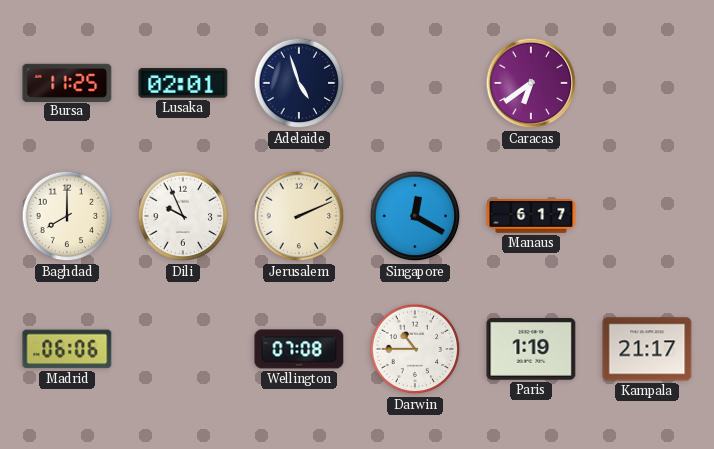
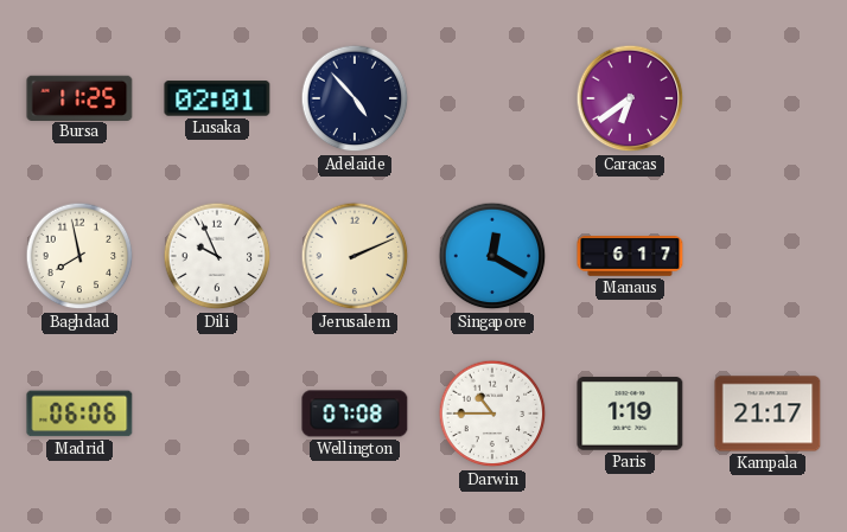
Adelaide: 4:57 -> 4:53 (355, 98)
Baghdad: 8:00 -> 7:58 (79, 256)
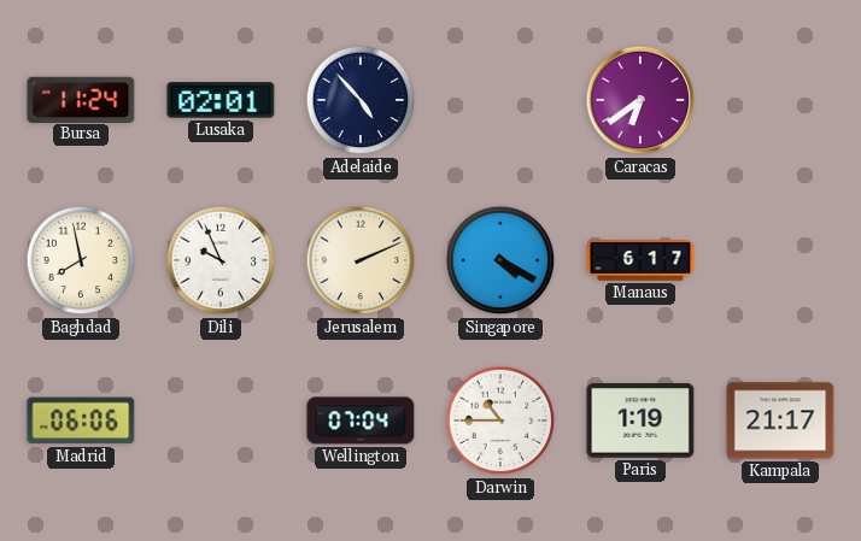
Bursa: 11:25 -> 11:24 (81, 99)
Singapore: 12:20 -> 4:20 (500, 260)
Wellington: 07:08 -> 07:04 (361, 421)
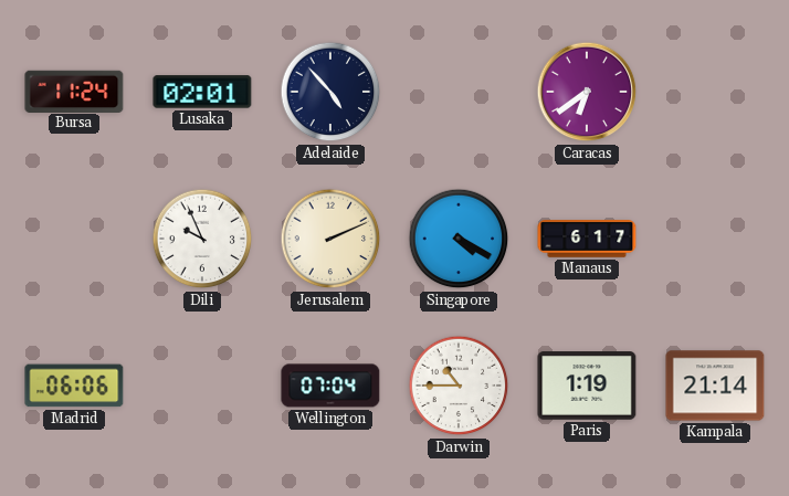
Baghdad: 7:58 -> none (81, 260)
Kampala: 21:17 -> 21:14 (715, 386)
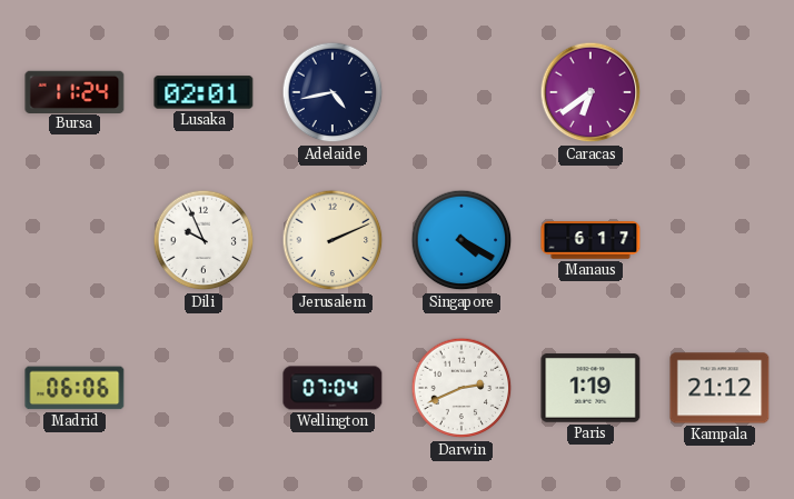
Adelaide: 4:53 -> 4:43 (333, 92)
Darwin: 10:45 -> 2:41 (461, 388)
Kampala: 21:14 -> 21:12 (719, 388)
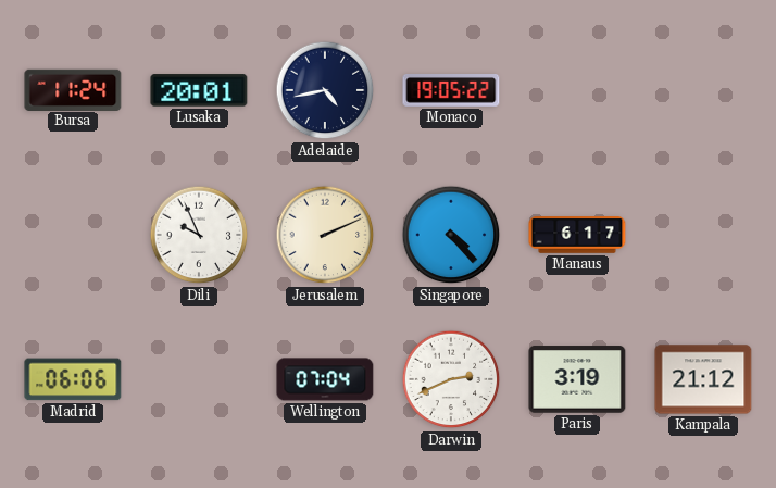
Lusaka: 02:01 -> 20:01 (199, 90)
Monaco: none -> 19:05 (451, 91)
Caracas: 6:39 -> none (590, 92)
Singapore: 4:20 -> 4:23 (451, 235)
Paris: 1:19 -> 3:19 (577, 379)
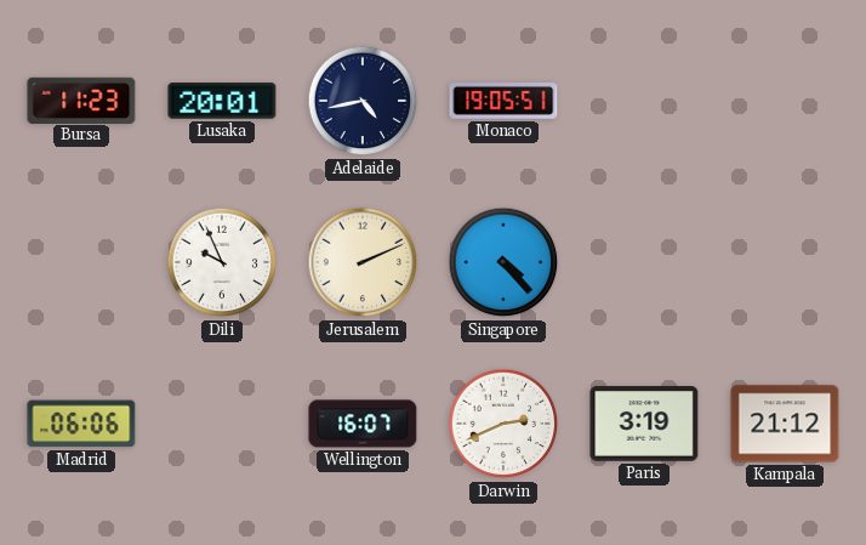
Bursa: 11:24 -> 11:23 (81, 100)
Monaco: 19:05:22 -> 19:05:51 (503, 102)
Manaus: 6:17 -> none (577, 235)
Wellington: 07:04 -> 16:07 (363, 424)
